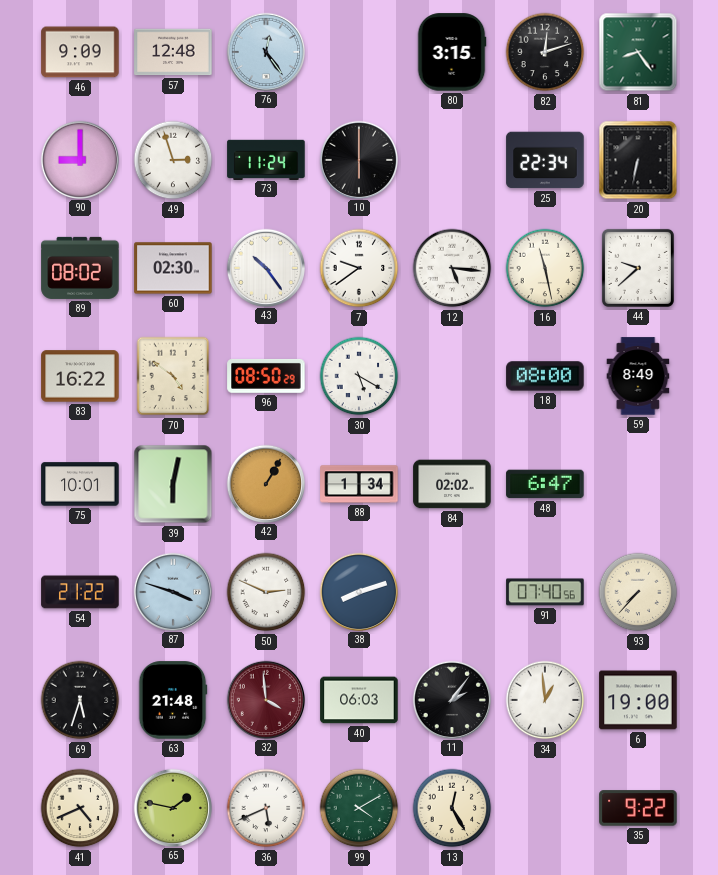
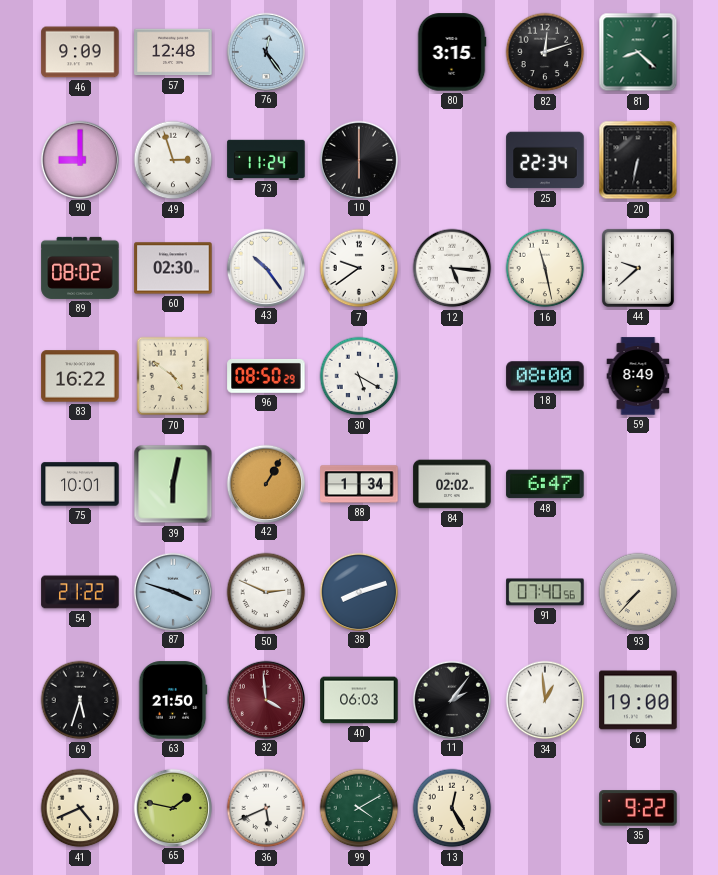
81: 8:24 -> 8:22 (638, 52)
63: 21:48 -> 21:50 (173, 700)
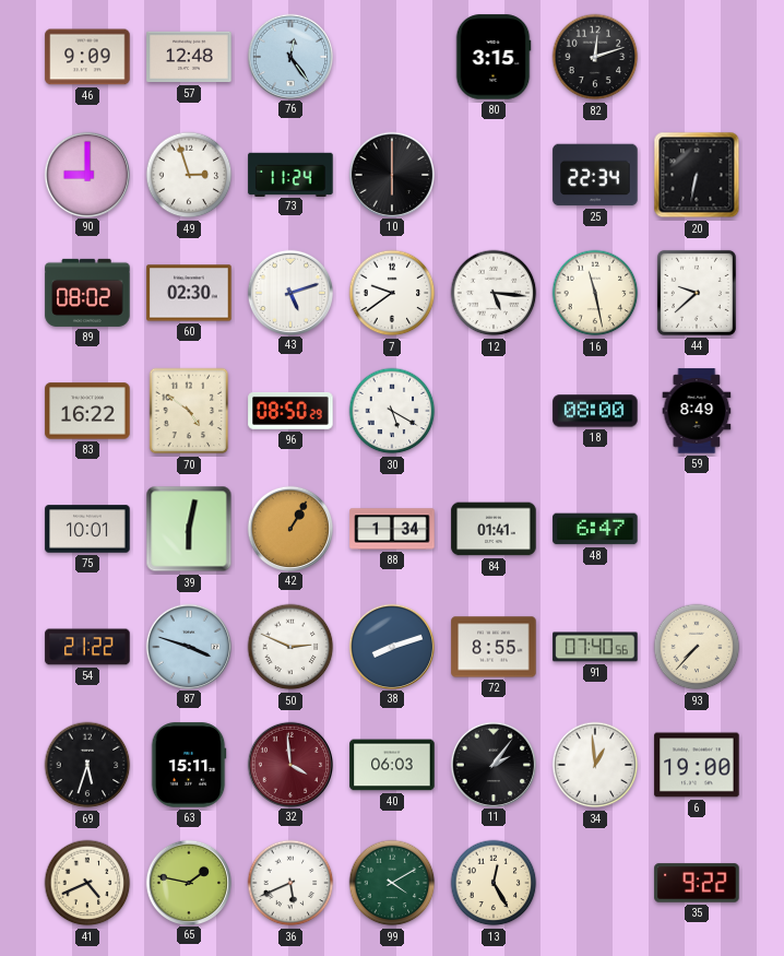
81: 8:22 -> none (638, 52)
43: 10:24 -> 5:12 (289, 292)
84: 02:02 -> 01:41 (494, 529)
72: none -> 8:55 (494, 647)
63: 21:50 -> 15:11 (189, 765)
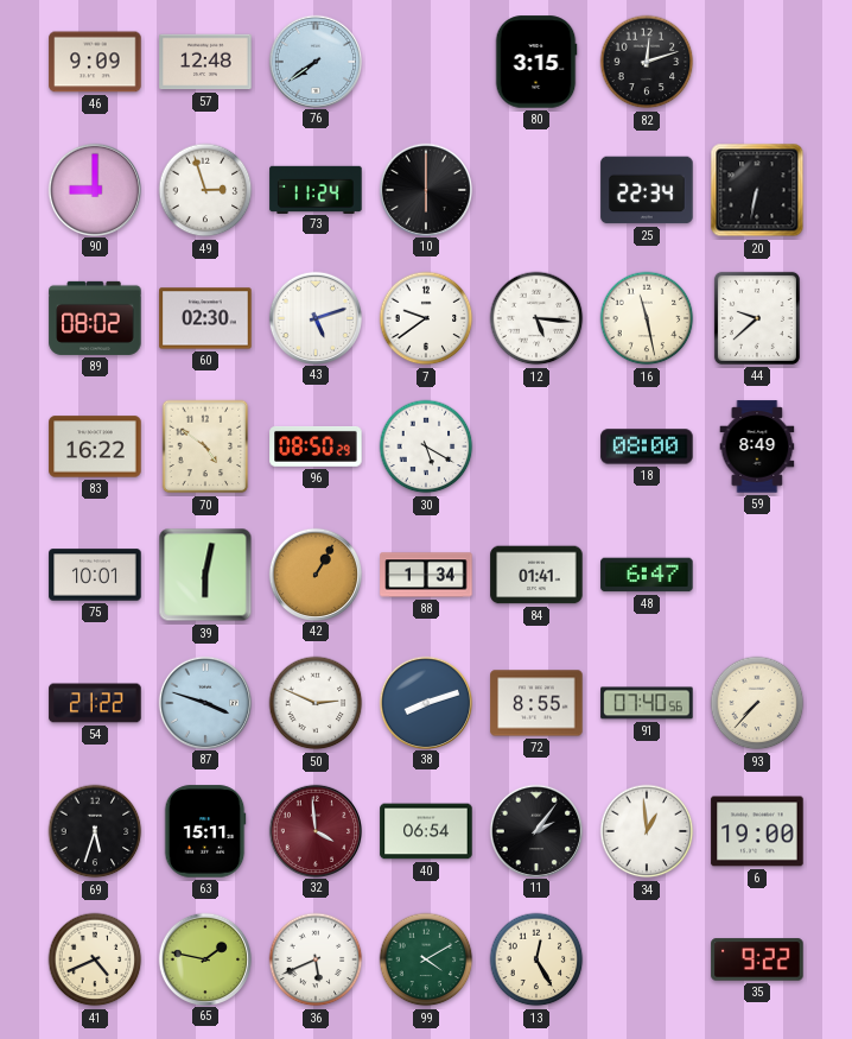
76: 12:24 -> 7:39 (314, 61)
40: 06:03 -> 06:54 (426, 831)
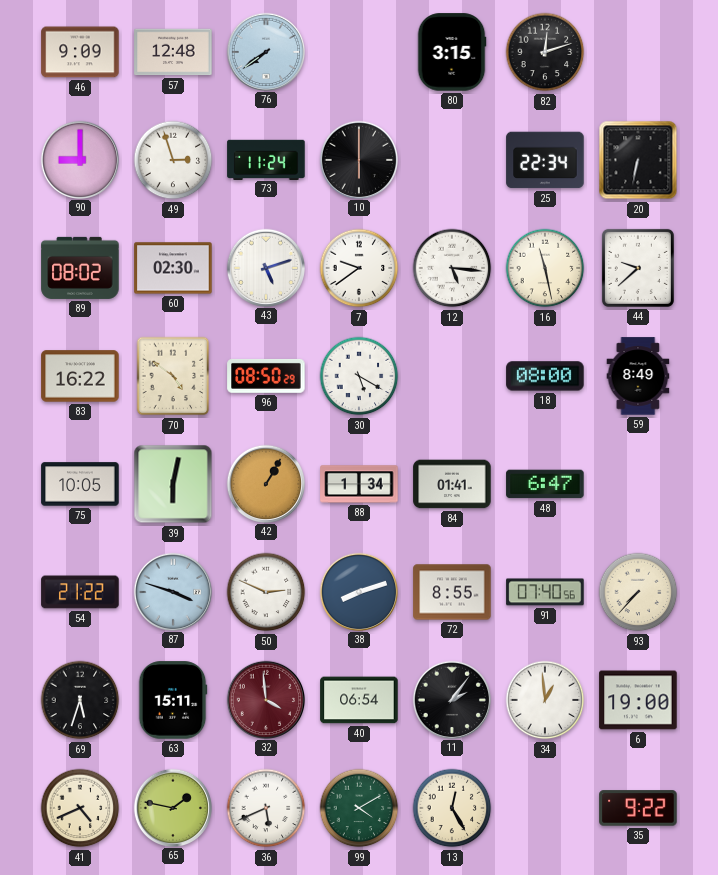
75: 10:01 -> 10:05 (80, 484)
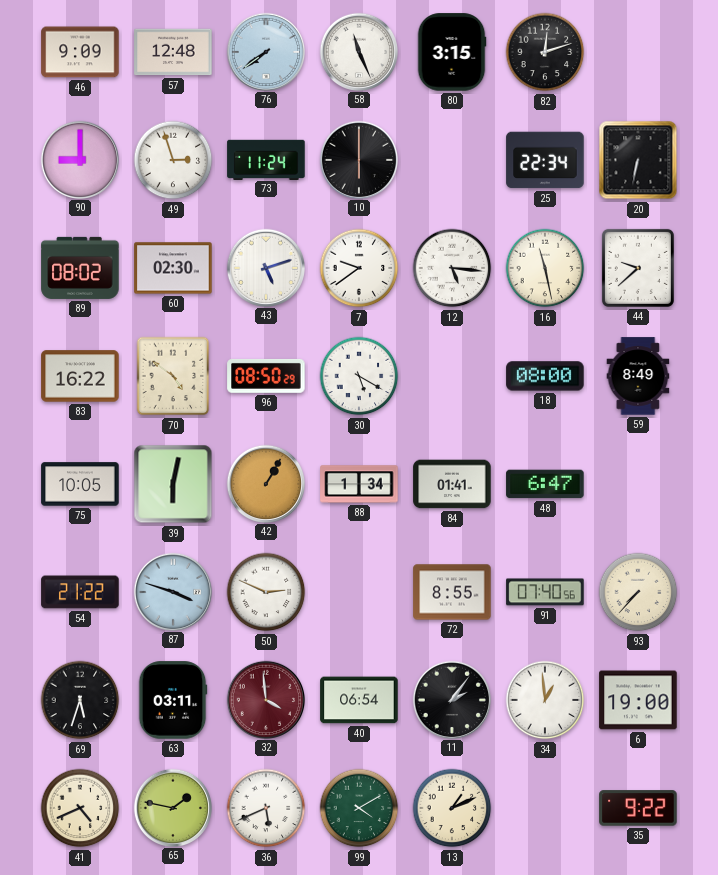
58: none -> 11:26 (358, 51)
38: 8:12 -> none (358, 591)
63: 15:11 -> 03:11 (173, 700)
13: 12:25 -> 1:11 (452, 808)
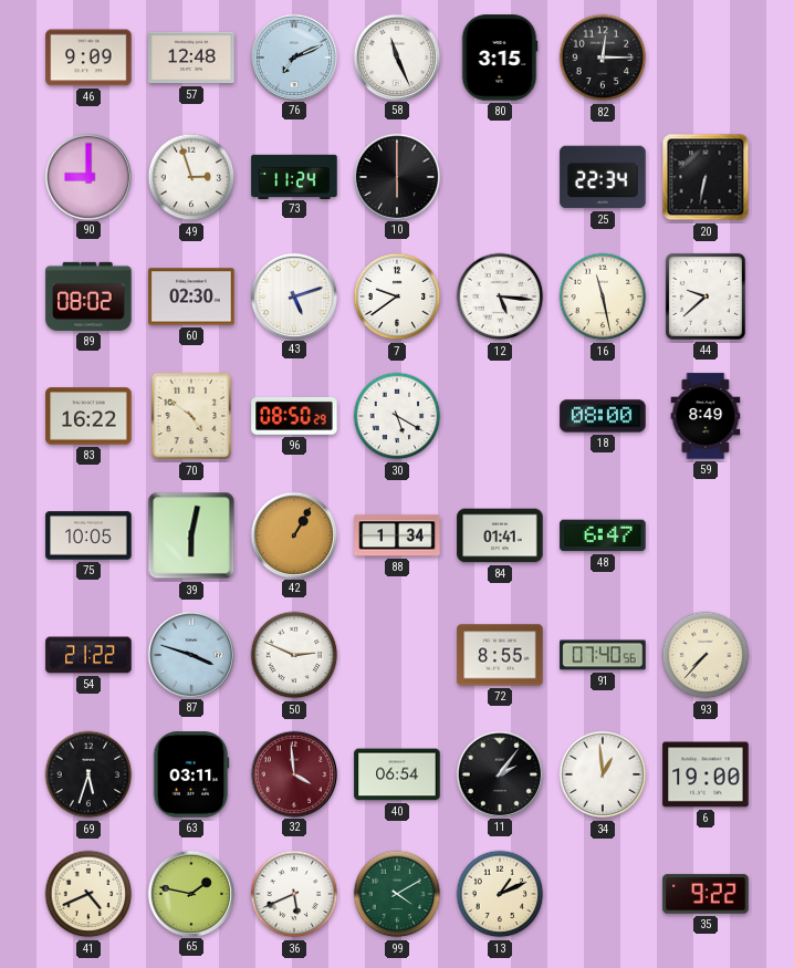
76: 7:39 -> 7:11 (293, 56)
82: 12:12 -> 12:15 (603, 58)
